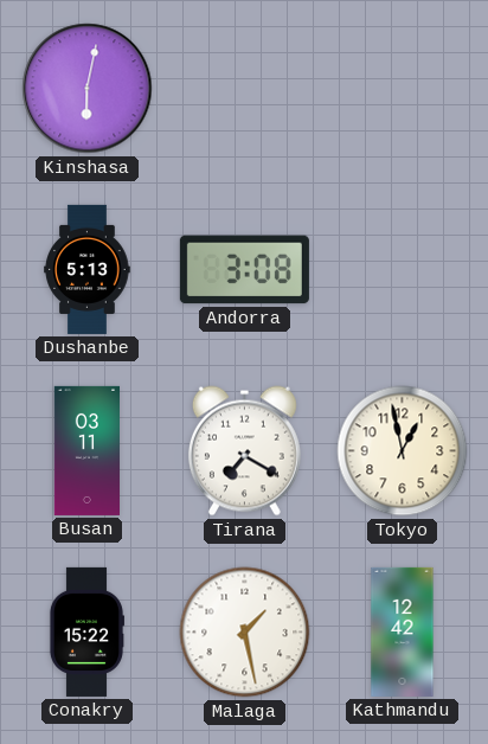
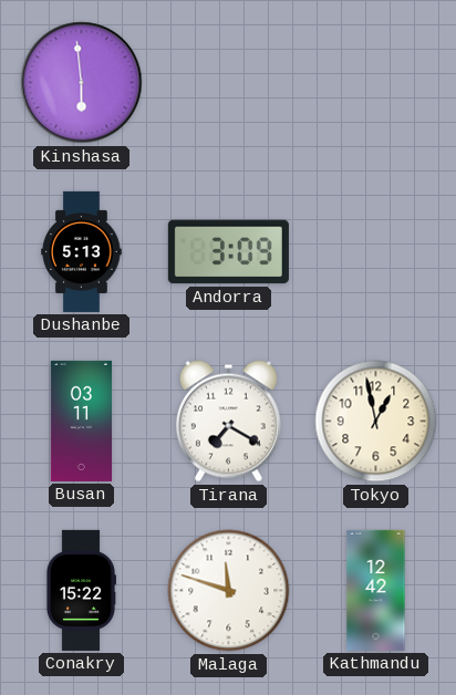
Kinshasa: 6:02 -> 5:59 (82, 83)
Andorra: 3:08 -> 3:09 (228, 252)
Malaga: 1:28 -> 11:48 (229, 591)
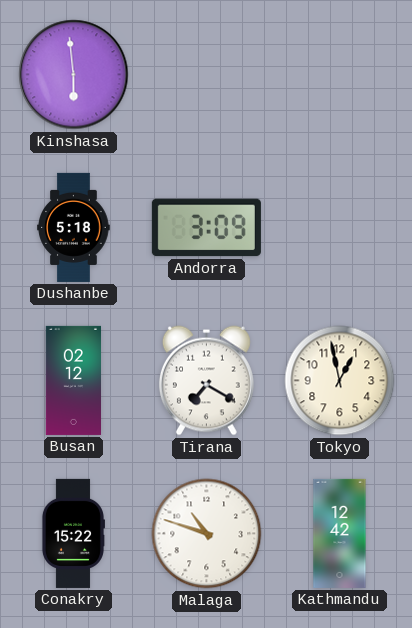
Dushanbe: 5:13 -> 5:18 (74, 227)
Busan: 03:11 -> 02:12 (73, 380)
Malaga: 11:48 -> 10:48 (207, 534)
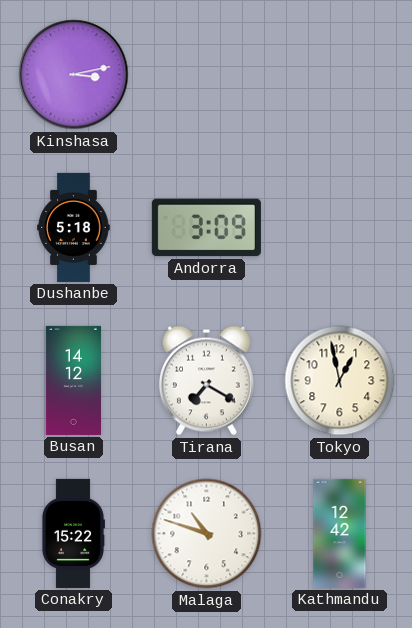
Kinshasa: 5:59 -> 3:13 (74, 75)
Busan: 02:12 -> 14:12 (73, 380)
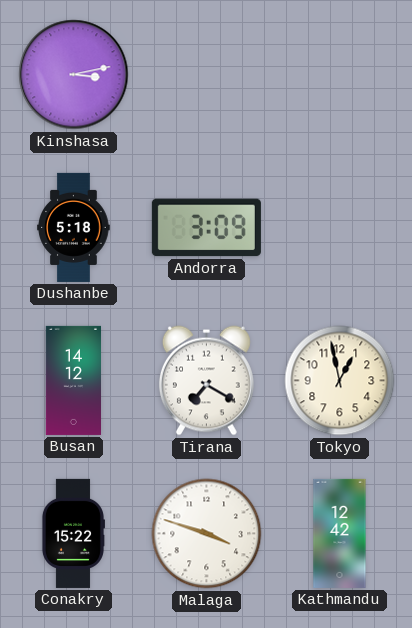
Malaga: 10:48 -> 3:48 (207, 534)
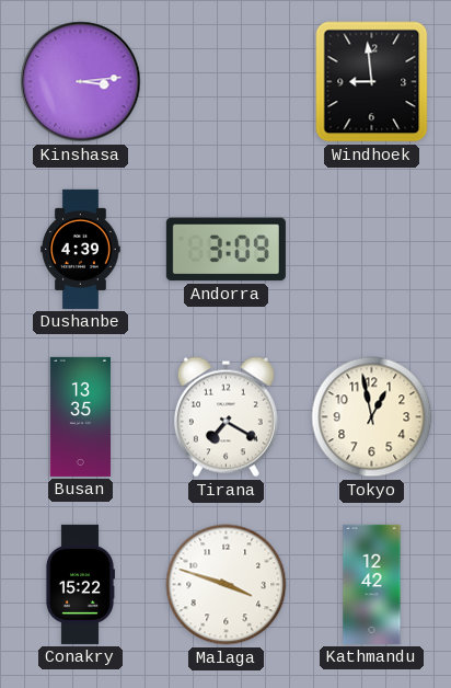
Kinshasa: 3:13 -> 3:14 (81, 82)
Windhoek: none -> 8:59 (372, 82)
Dushanbe: 5:18 -> 4:39 (81, 249)
Busan: 14:12 -> 13:35 (80, 416)
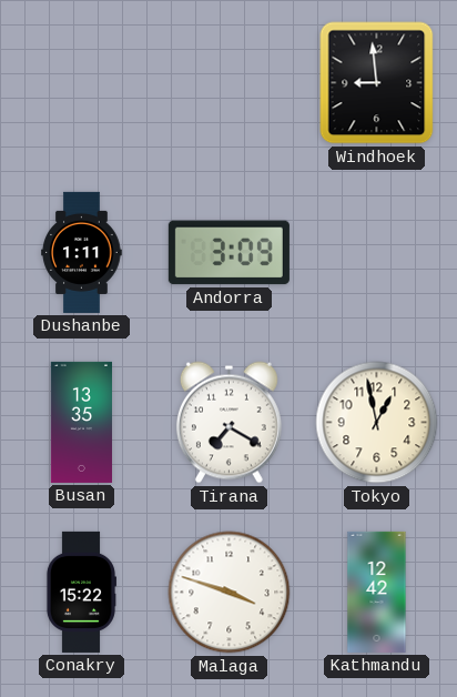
Kinshasa: 3:14 -> none (81, 82)
Dushanbe: 4:39 -> 1:11 (82, 252)
